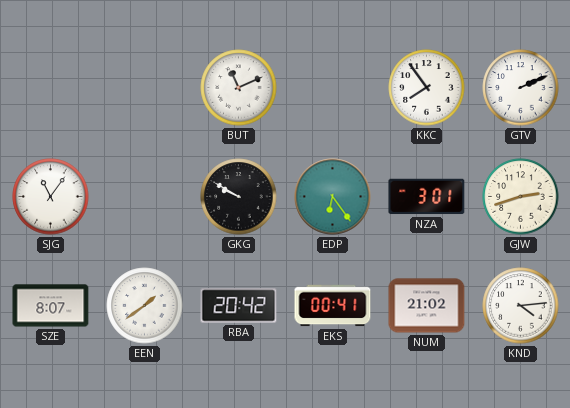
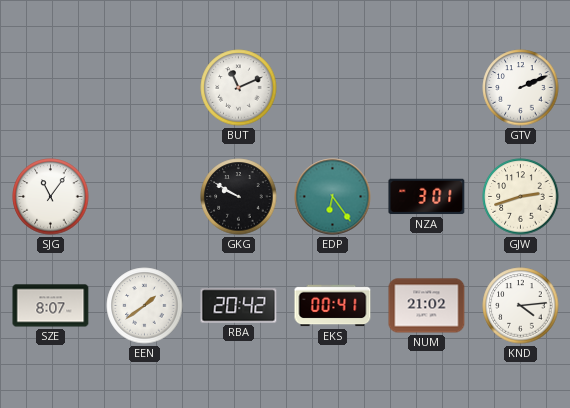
KKC: 7:54 -> none (427, 88)
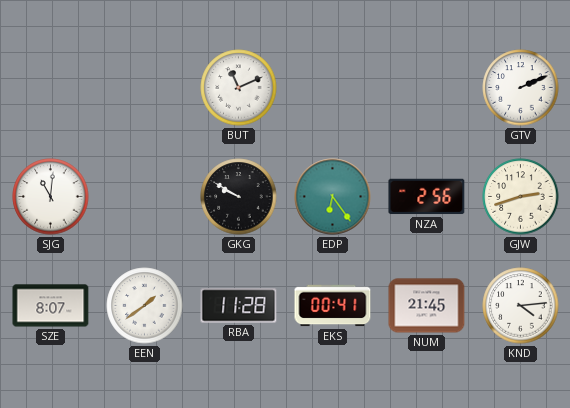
SJG: 11:06 -> 11:01 (51, 197)
NZA: 3:01 -> 2:56 (427, 197)
RBA: 20:42 -> 11:28 (239, 306)
NUM: 21:02 -> 21:45 (427, 306)
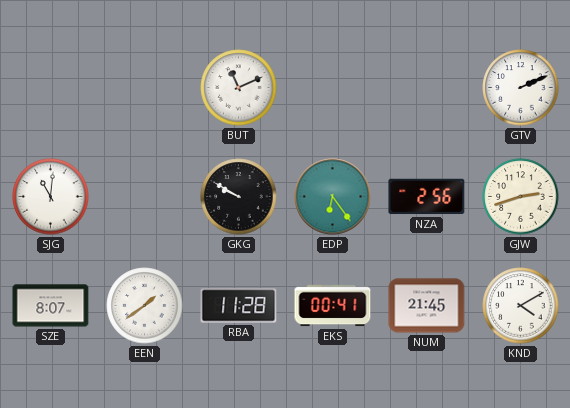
KND: 4:14 -> 4:10 (521, 306)
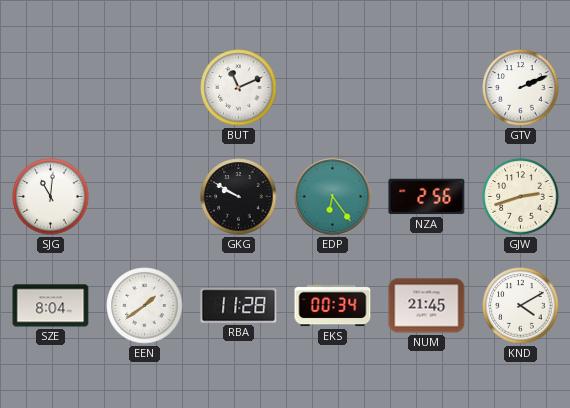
SZE: 8:07 -> 8:04 (51, 306)
EKS: 00:41 -> 00:34 (333, 306)
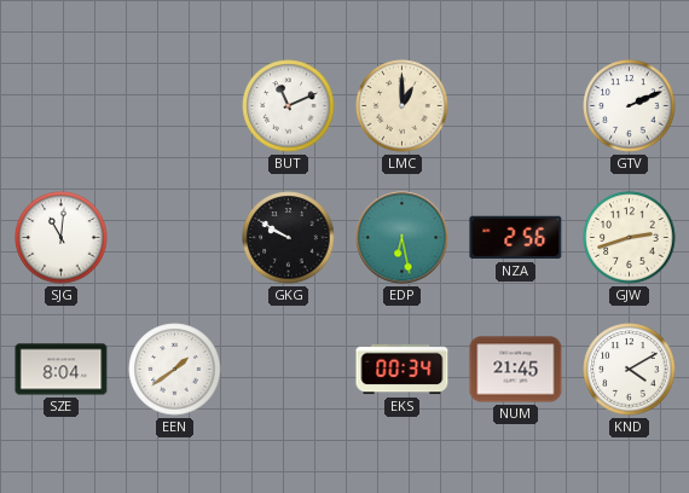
LMC: none -> 1:00 (403, 106)
EDP: 6:24 -> 6:28 (403, 238)
RBA: 11:28 -> none (239, 306)
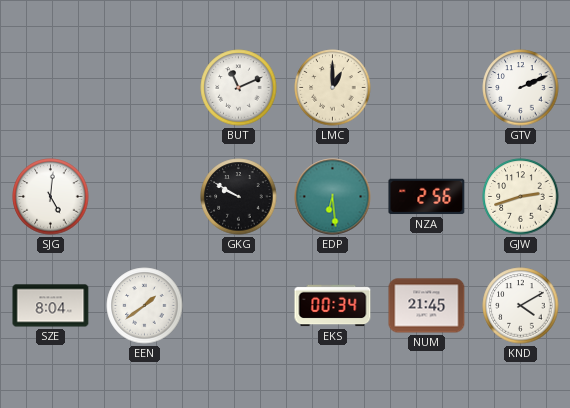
SJG: 11:01 -> 5:01 (51, 197)
EDP: 6:28 -> 6:29 (333, 197)
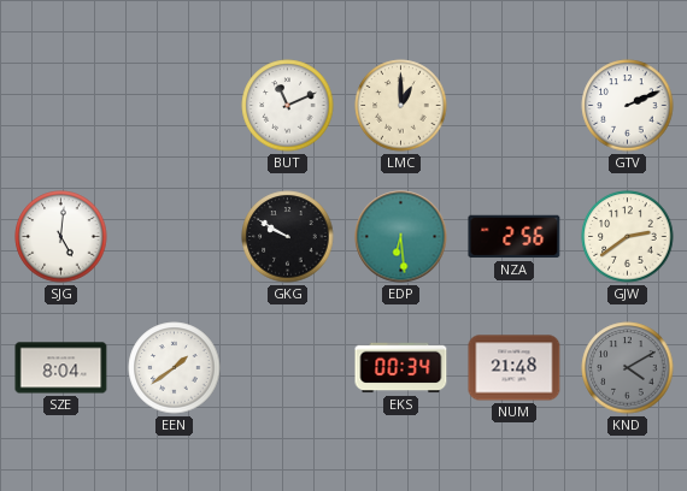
GJW: 2:42 -> 2:39 (628, 237)
NUM: 21:45 -> 21:48 (515, 368)
KND dial: white -> grey (628, 368)
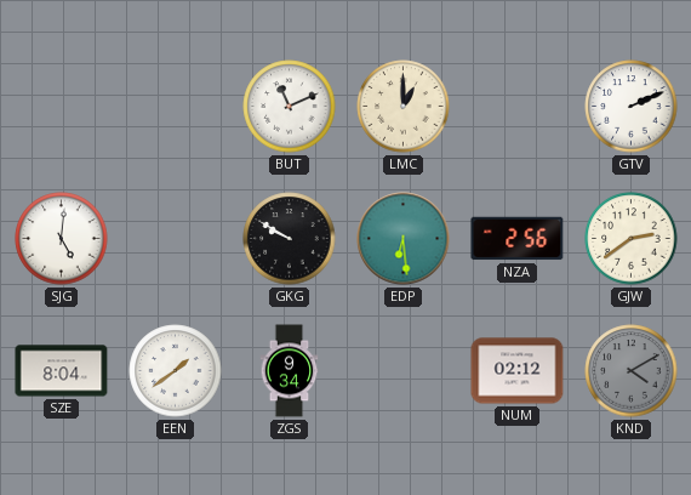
ZGS: none -> 9:34 (290, 371)
EKS: 00:34 -> none (401, 368)
NUM: 21:48 -> 02:12 (518, 371)
